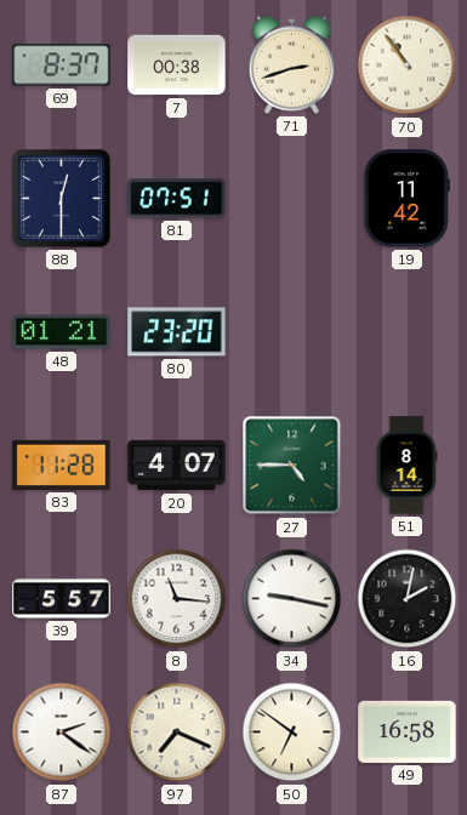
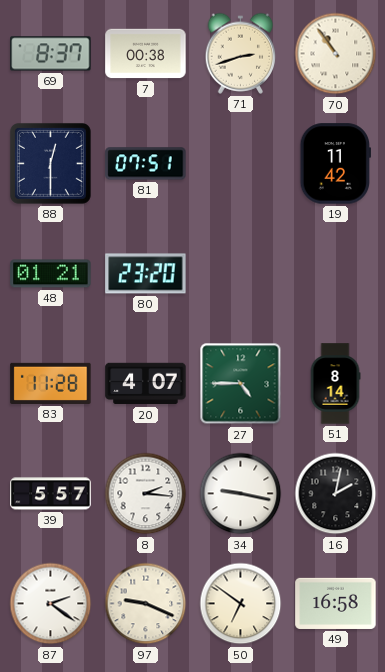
8: 11:16 -> 2:16 (146, 494)
97: 7:19 -> 9:19 (146, 604)
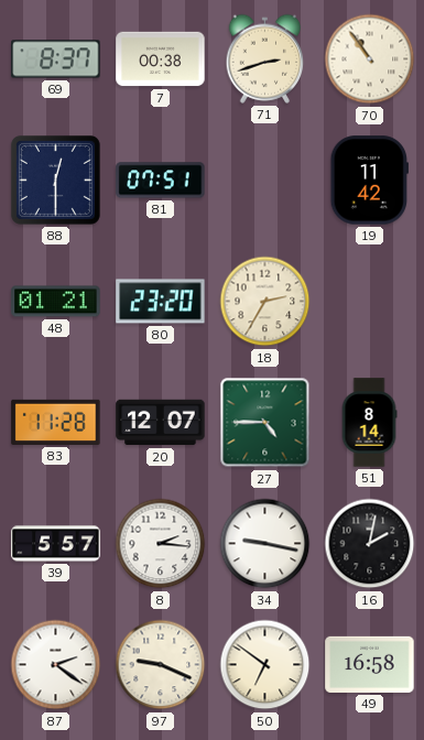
18: none -> 2:35 (265, 302)
20: 4:07 -> 12:07 (161, 423)
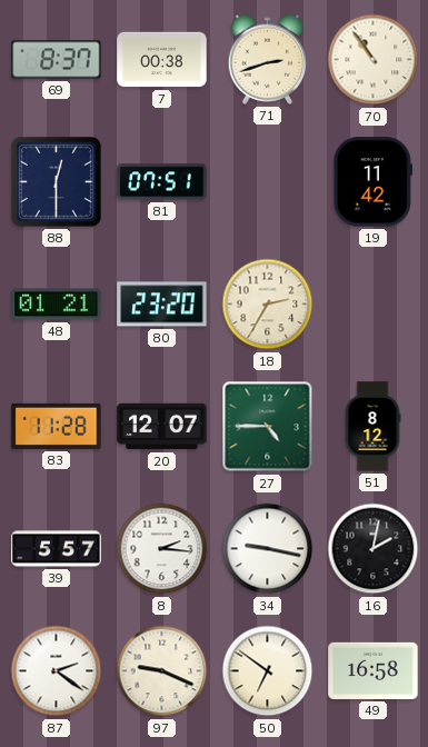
51: 8:14 -> 8:12 (372, 427)
